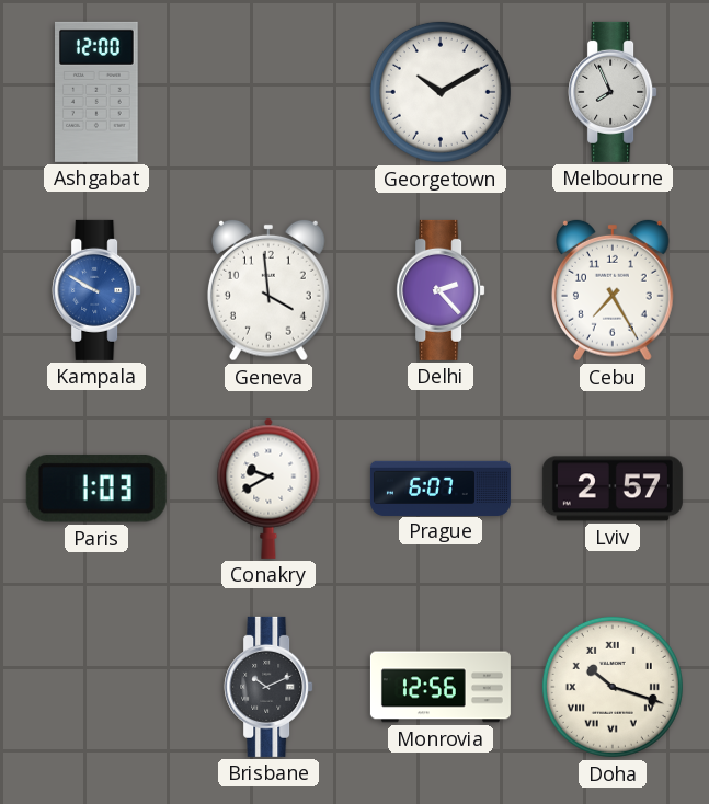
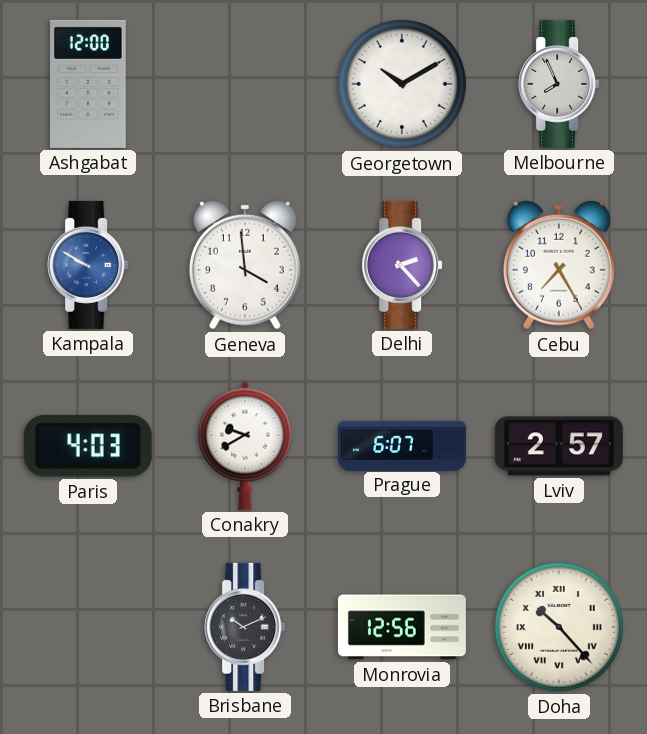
Paris: 1:03 -> 4:03 (88, 446)
Doha: 10:18 -> 10:23 (559, 627)
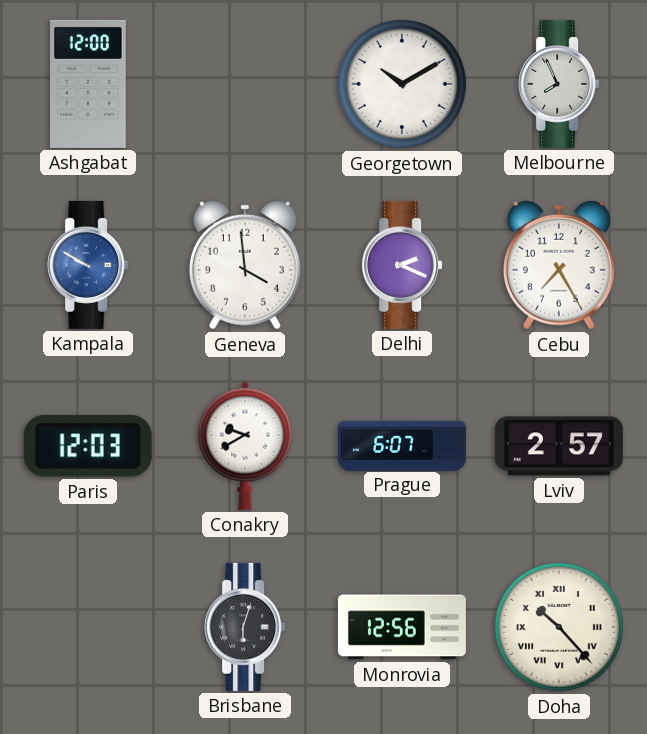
Delhi: 2:23 -> 2:19 (402, 265)
Paris: 4:03 -> 12:03 (88, 446)
Brisbane: 10:11 -> 6:03 (245, 627)
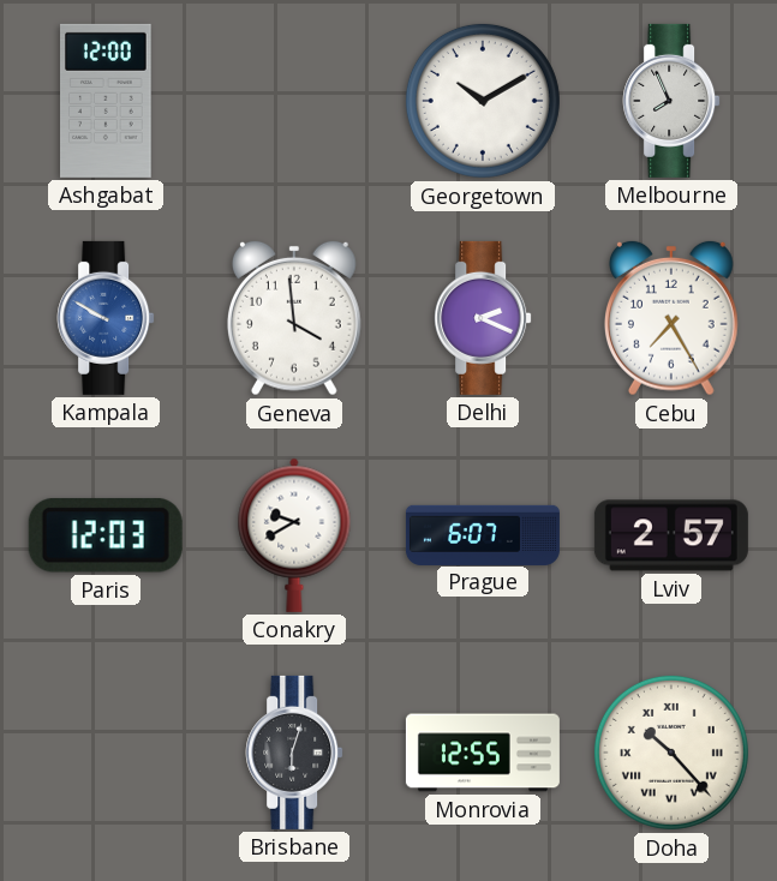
Monrovia: 12:56 -> 12:55 (483, 753)
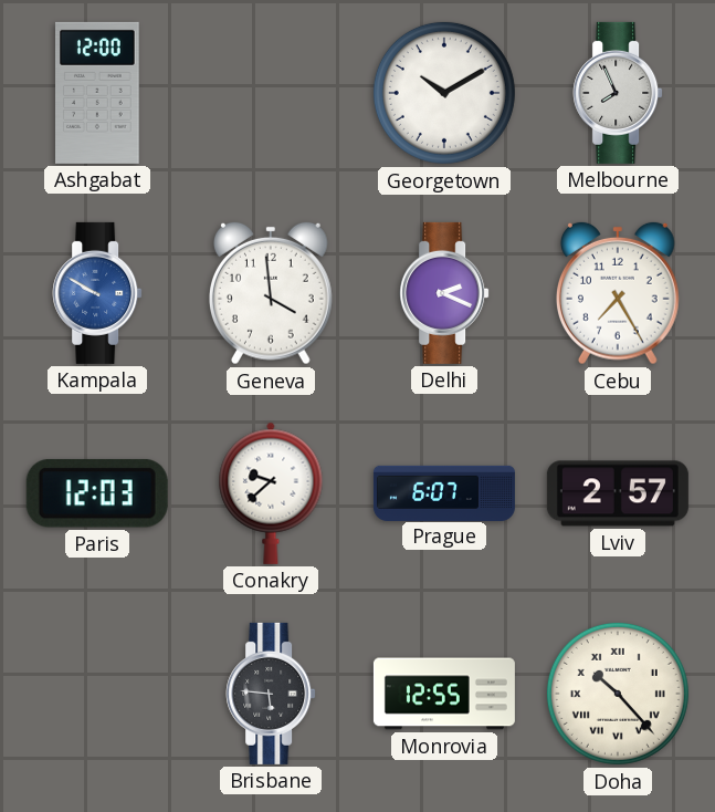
Conakry: 9:40 -> 9:38 (271, 493)
Brisbane: 6:03 -> 5:46 (271, 694)
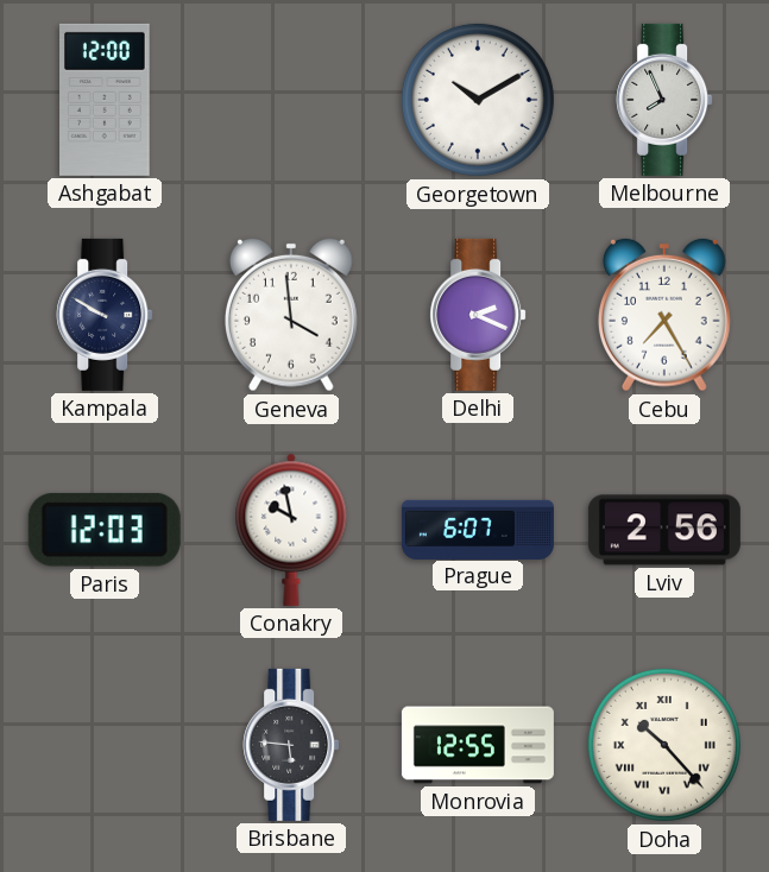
Kampala dial: blue -> navy (105, 315)
Conakry: 9:38 -> 9:58 (291, 530)
Lviv: 2:57 -> 2:56 (664, 530)
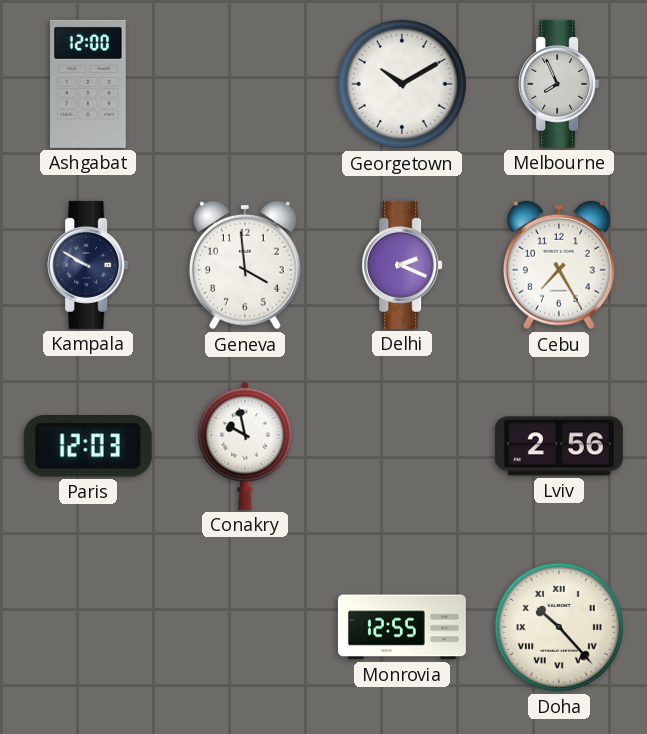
Prague: 6:07 -> none (478, 529)
Brisbane: 5:46 -> none (291, 745)
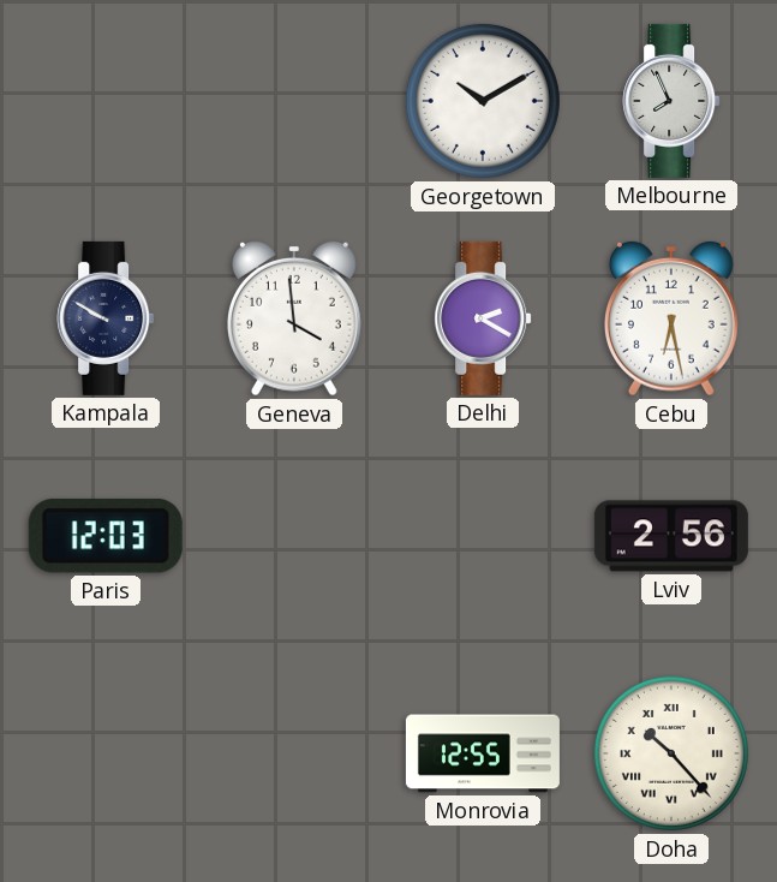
Ashgabat: 12:00 -> none (89, 84)
Delhi: 2:19 -> 2:20 (483, 318)
Cebu: 7:25 -> 6:28 (671, 318)
Conakry: 9:58 -> none (245, 446)
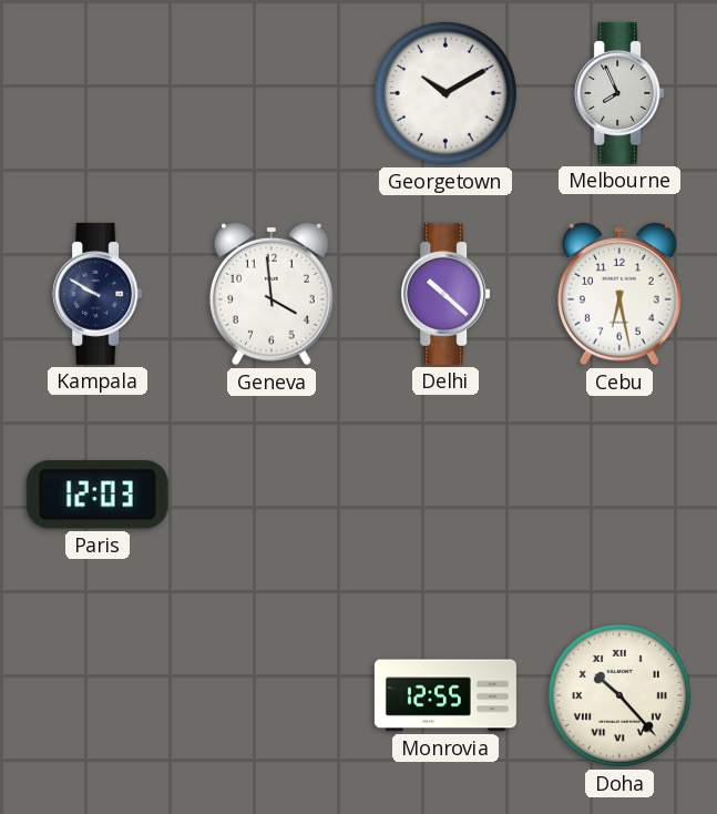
Delhi: 2:20 -> 10:22 (445, 294)
Lviv: 2:56 -> none (671, 536)
